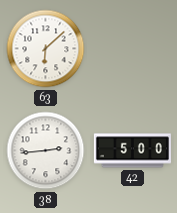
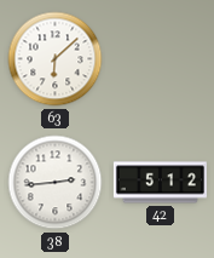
42: 5:00 -> 5:12 (160, 183)
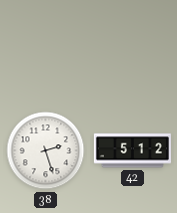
63: 6:08 -> none (56, 59)
38: 2:44 -> 2:27 (46, 151)
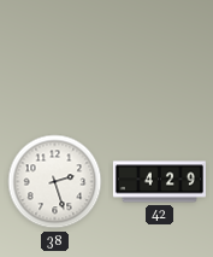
42: 5:12 -> 4:29 (159, 182)
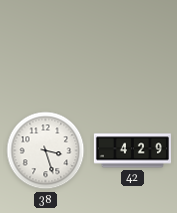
38: 2:27 -> 3:27 (46, 151)
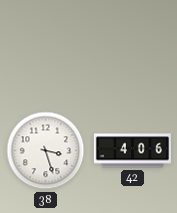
42: 4:29 -> 4:06 (132, 151)
